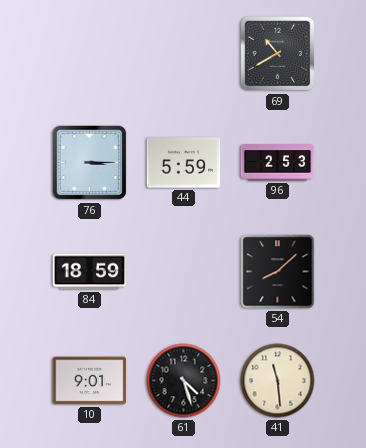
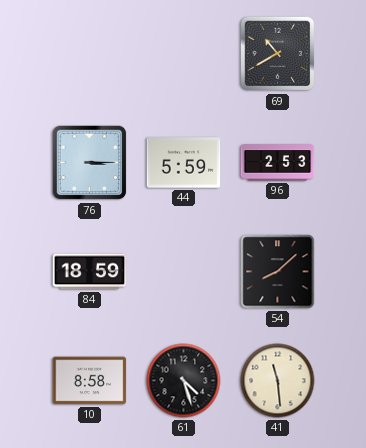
10: 9:01 -> 8:58 (90, 381)
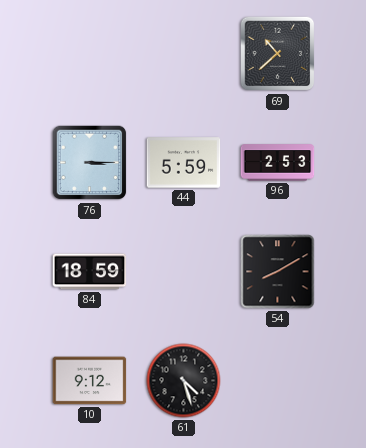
69: 10:40 -> 10:38 (278, 54)
54: 8:08 -> 8:10 (278, 272)
10: 8:58 -> 9:12 (90, 381)
41: 11:29 -> none (278, 381)
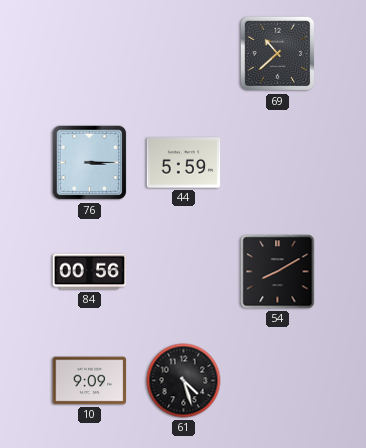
96: 2:53 -> none (278, 163)
84: 18:59 -> 00:56 (90, 272)
10: 9:12 -> 9:09 (90, 381)
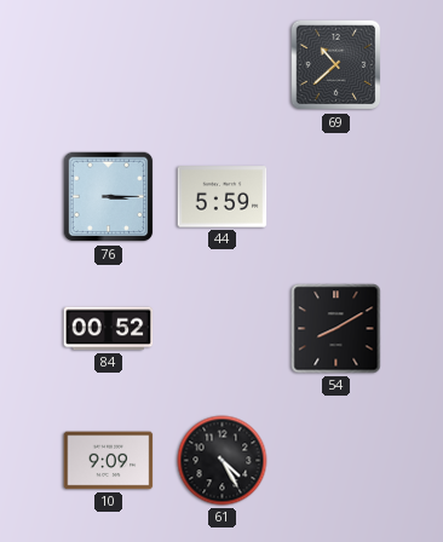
84: 00:56 -> 00:52 (109, 329)
61: 4:27 -> 4:25 (223, 461)
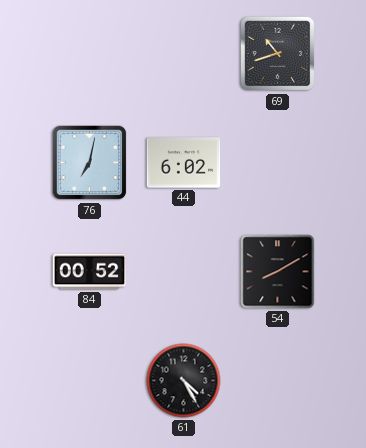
69: 10:38 -> 10:42 (278, 54)
76: 3:15 -> 7:02 (90, 163)
44: 5:59 -> 6:02 (184, 163)
10: 9:09 -> none (109, 461)
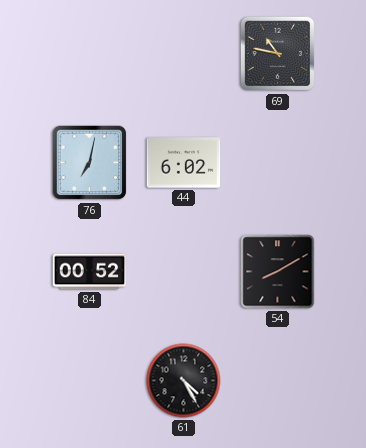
69: 10:42 -> 10:47 (278, 54)
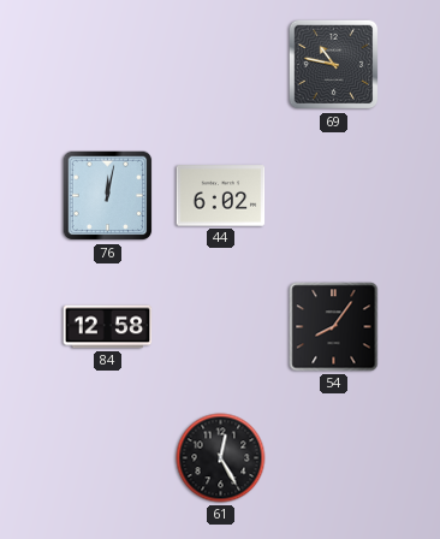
76: 7:02 -> 12:02 (108, 196)
84: 00:52 -> 12:58 (108, 327)
54: 8:10 -> 8:06 (334, 327)
61: 4:25 -> 12:25 (221, 458)
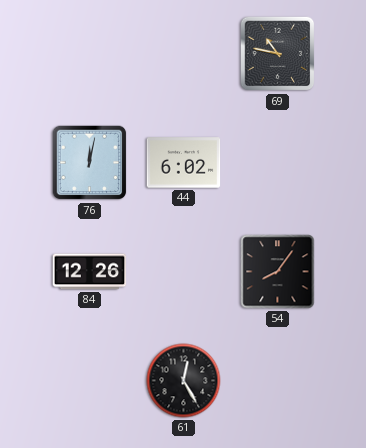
84: 12:58 -> 12:26 (90, 272)
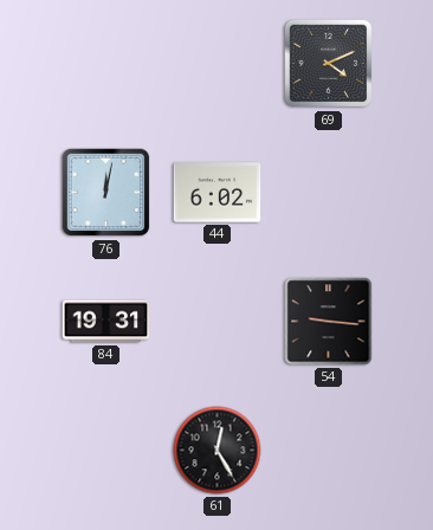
69: 10:47 -> 4:11 (329, 64)
84: 12:26 -> 19:31 (106, 322)
54: 8:06 -> 9:16 (329, 322)
